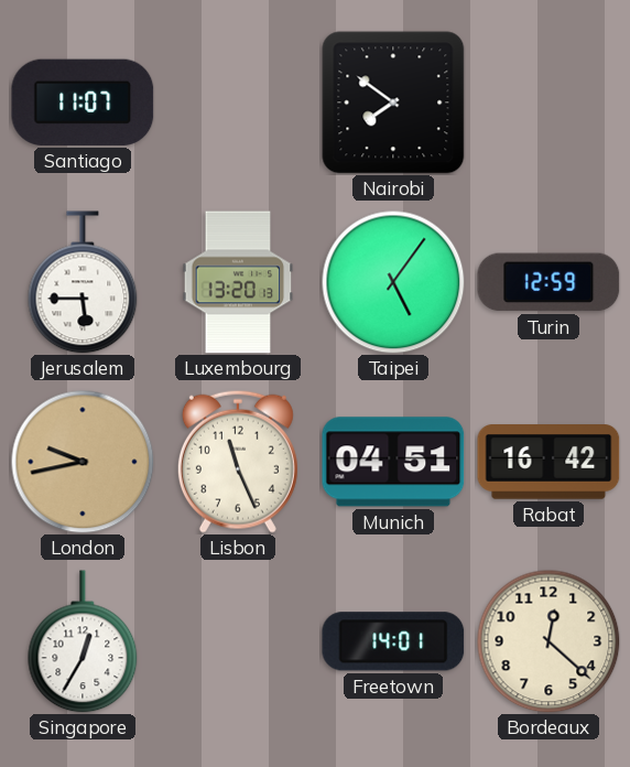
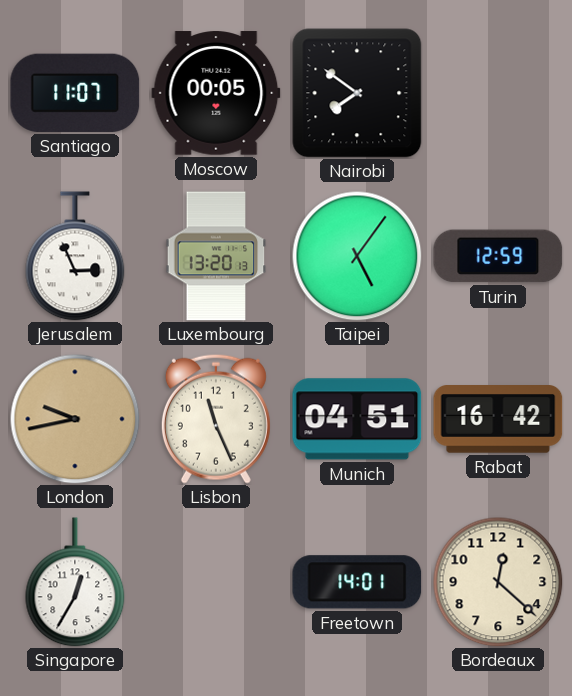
Moscow: none -> 00:05 (216, 93)
Jerusalem: 5:45 -> 2:56 (75, 256)
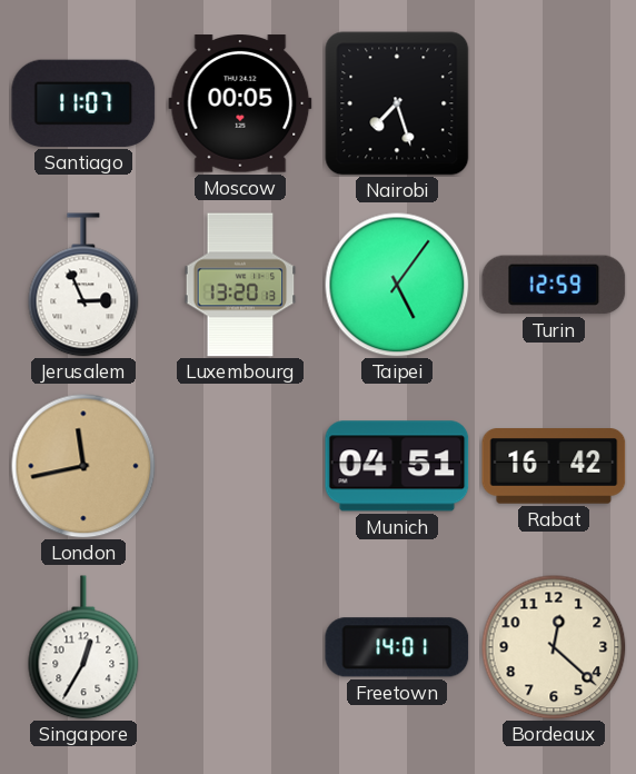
Nairobi: 7:51 -> 7:27 (397, 103)
London: 9:43 -> 11:43 (83, 466)
Lisbon: 11:26 -> none (216, 419)
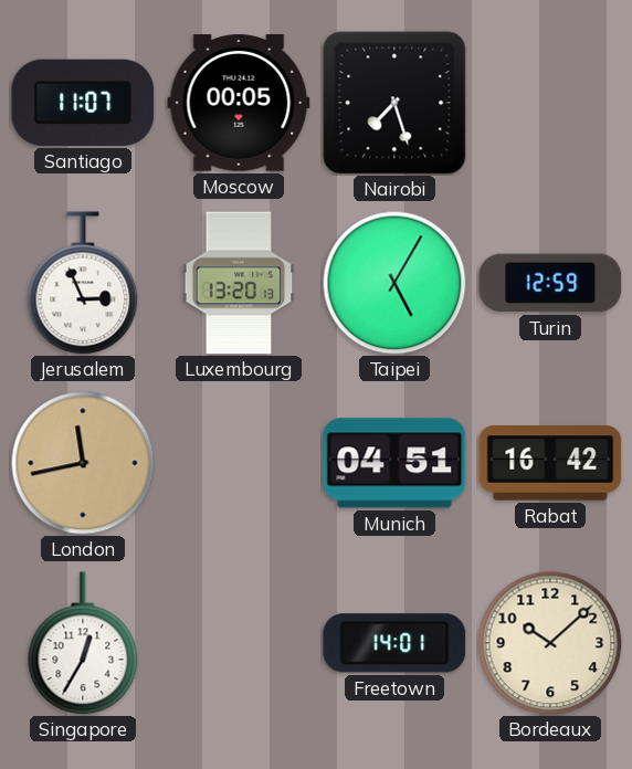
Taipei: 5:06 -> 5:05 (394, 283)
Bordeaux: 12:22 -> 10:08 (550, 643)
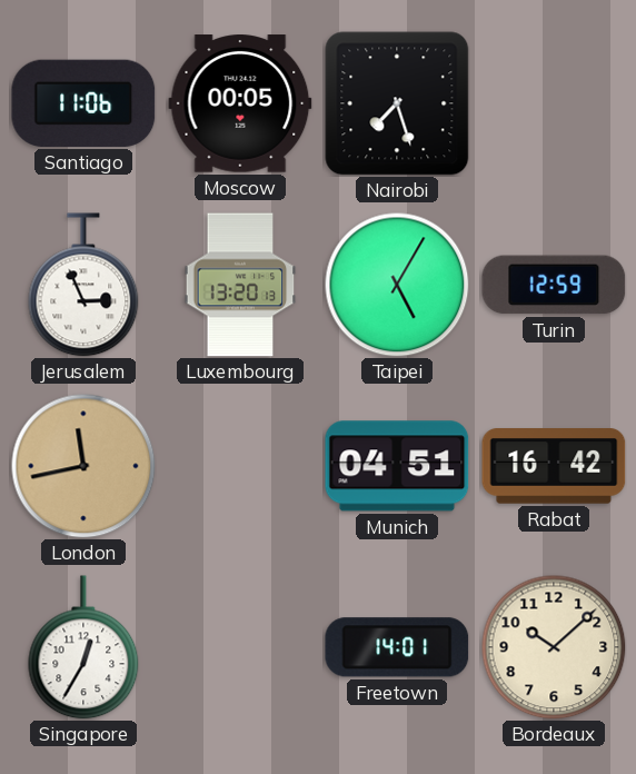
Santiago: 11:07 -> 11:06 (83, 103)
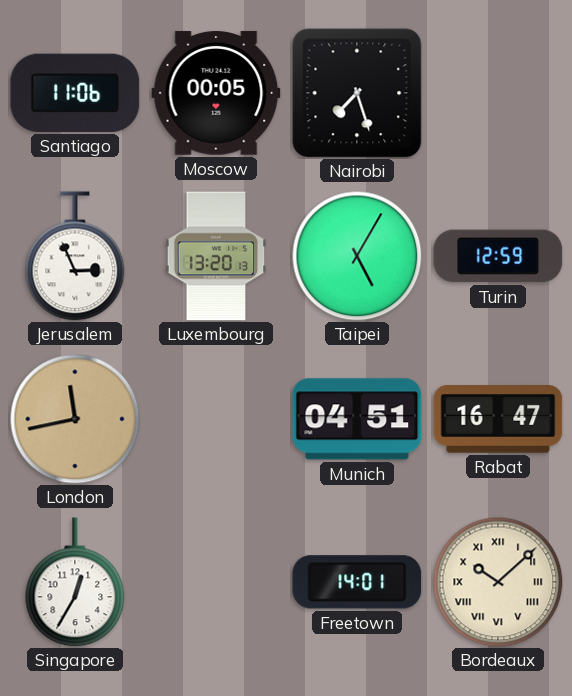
Rabat: 16:42 -> 16:47 (498, 420)
Bordeaux numerals: Arabic -> Roman (498, 582)
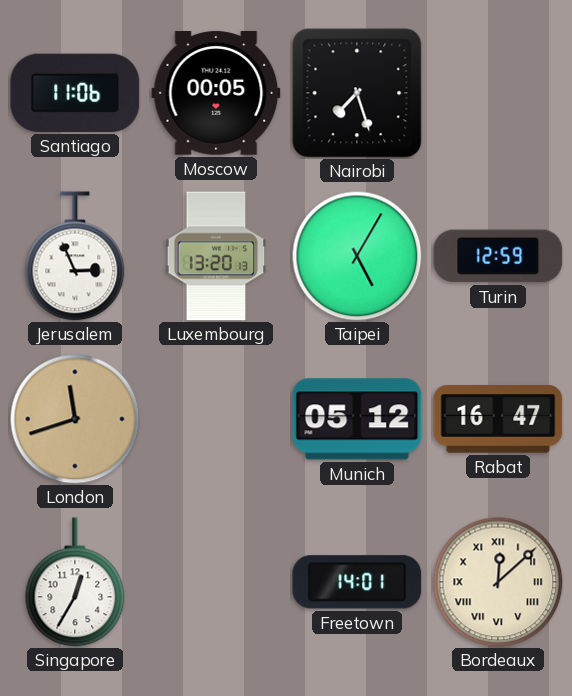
London: 11:43 -> 11:42 (75, 419)
Munich: 04:51 -> 05:12 (357, 419)
Bordeaux: 10:08 -> 12:08 (498, 582)
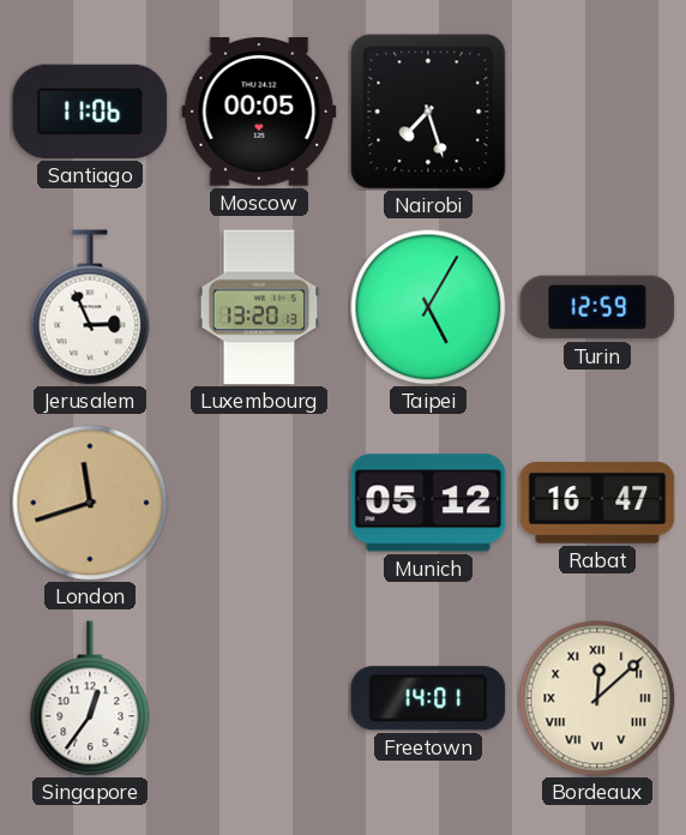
Singapore: 12:35 -> 12:36 (90, 698)
